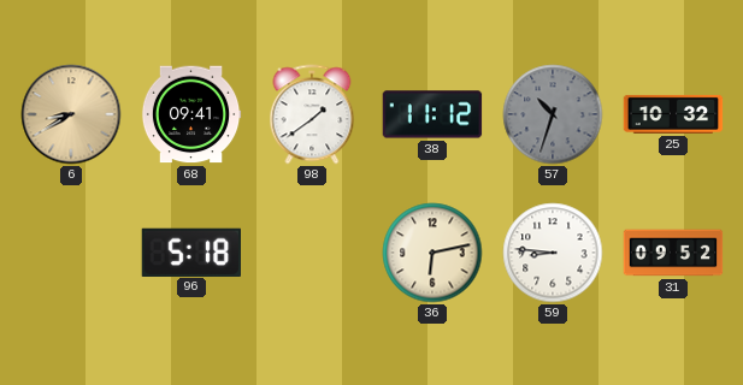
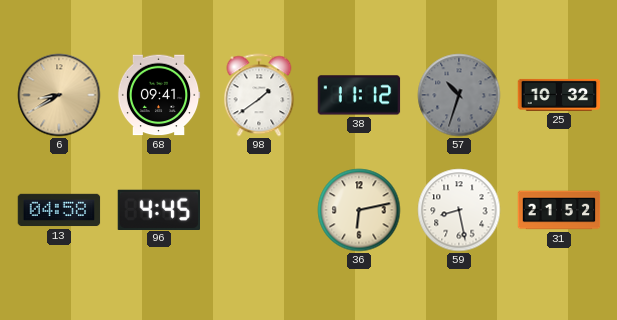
13: none -> 04:58 (59, 210)
96: 5:18 -> 4:45 (158, 209)
59: 8:46 -> 8:28 (459, 210)
31: 09:52 -> 21:52 (559, 210)
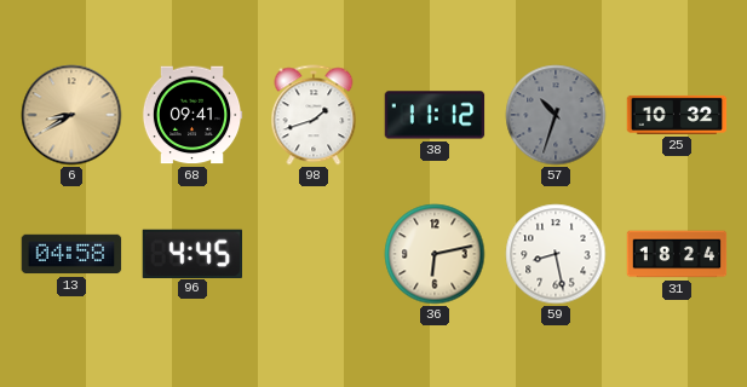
98: 1:39 -> 1:42 (314, 115)
31: 21:52 -> 18:24 (677, 254)
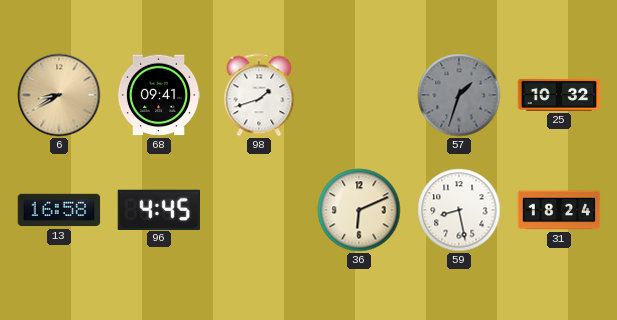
38: 11:12 -> none (435, 115)
57: 10:33 -> 1:33 (459, 95)
13: 04:58 -> 16:58 (59, 210)
36: 6:13 -> 6:11 (359, 210)
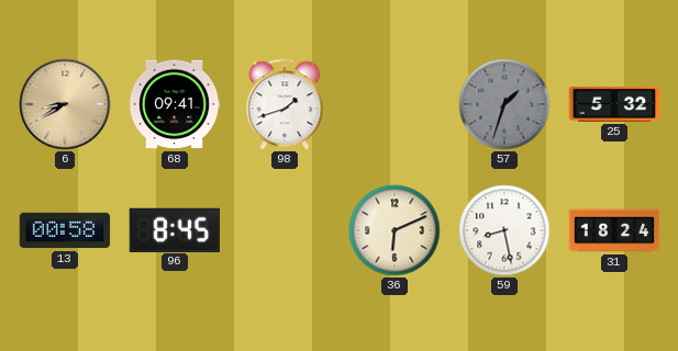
25: 10:32 -> 5:32 (614, 104)
13: 16:58 -> 00:58 (65, 230)
96: 4:45 -> 8:45 (174, 229)
